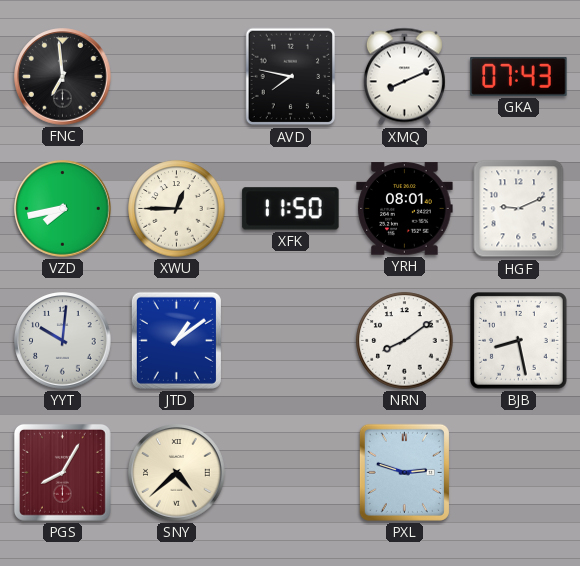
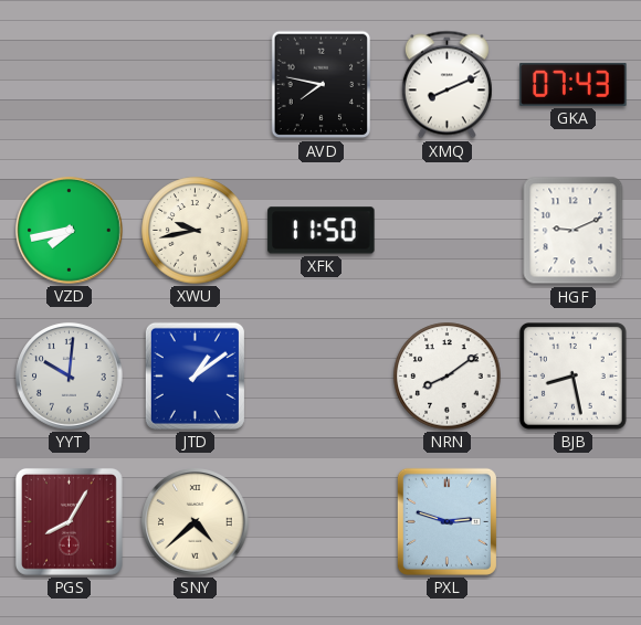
FNC: 6:59 -> none (63, 77)
XWU: 12:45 -> 9:43 (196, 231)
YRH: 08:01 -> none (405, 209)
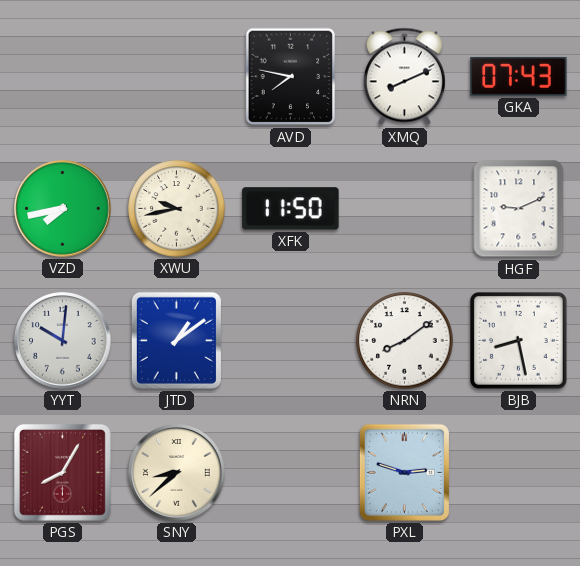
SNY: 4:38 -> 8:38 (177, 473)
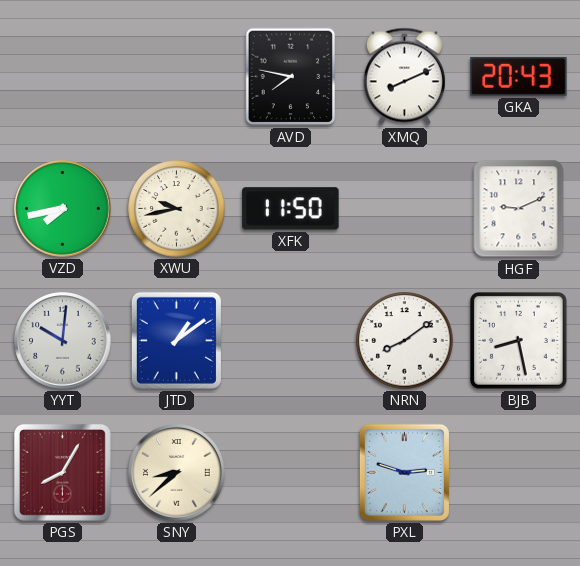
GKA: 07:43 -> 20:43 (519, 76)
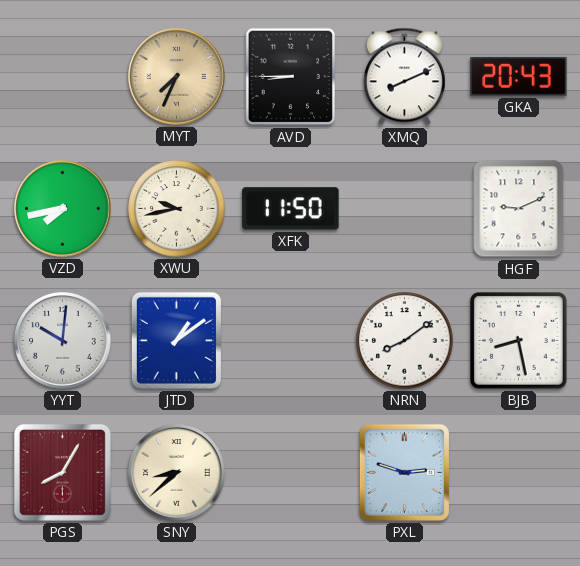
MYT: none -> 7:34 (177, 77)
AVD: 7:47 -> 8:45 (291, 77)
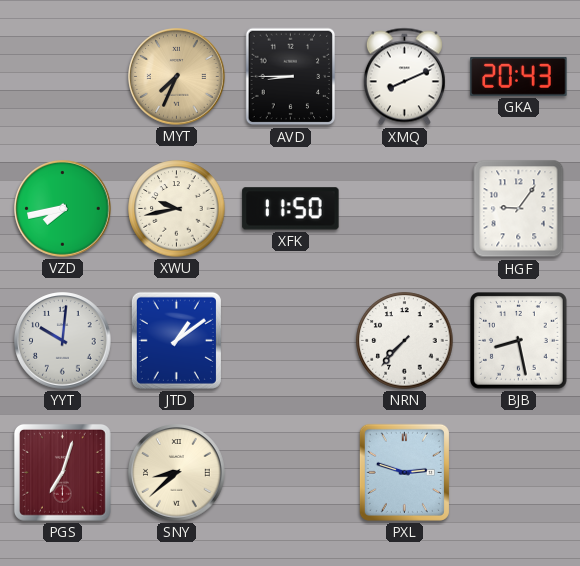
HGF: 9:11 -> 9:06 (519, 209)
NRN: 8:09 -> 7:37 (405, 341)
PGS: 8:05 -> 7:03 (62, 472)
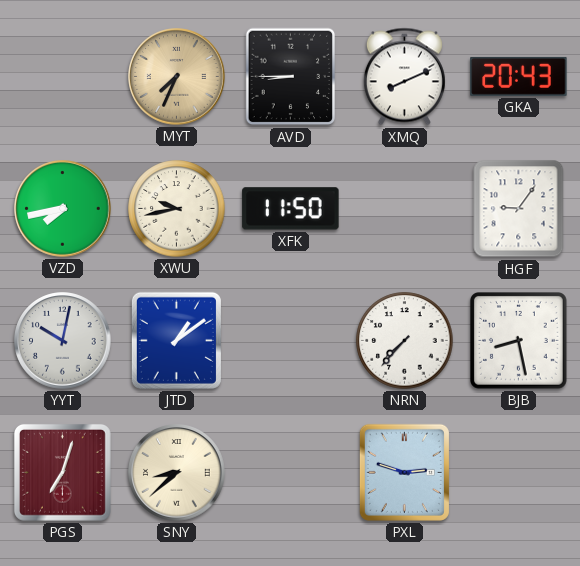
YYT: 10:01 -> 10:02 (63, 341)
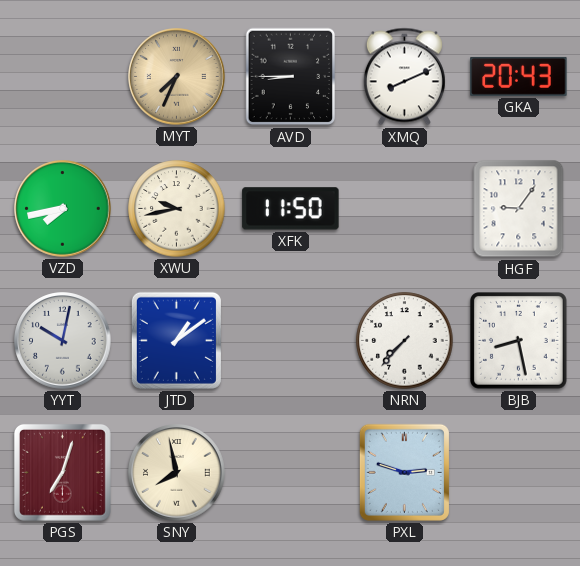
SNY: 8:38 -> 7:58 (177, 473)
